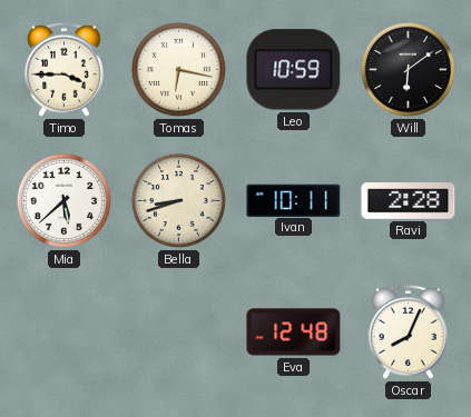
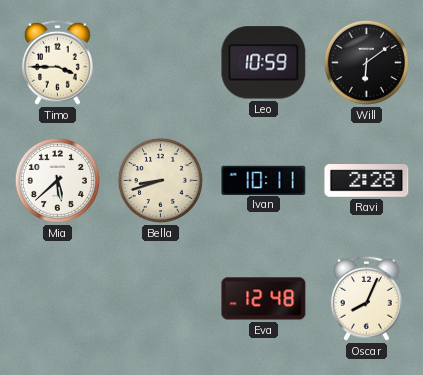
Tomas: 6:17 -> none (178, 69)
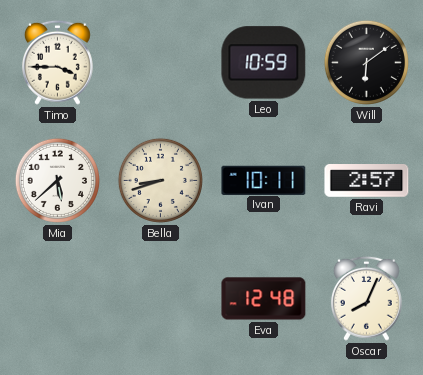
Ravi: 2:28 -> 2:57 (367, 181)
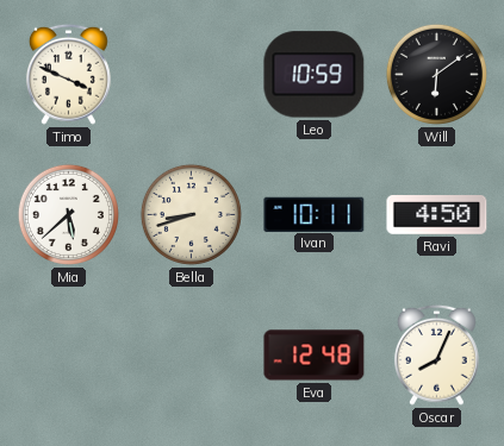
Timo: 3:45 -> 3:49 (68, 74)
Ravi: 2:57 -> 4:50 (437, 215)
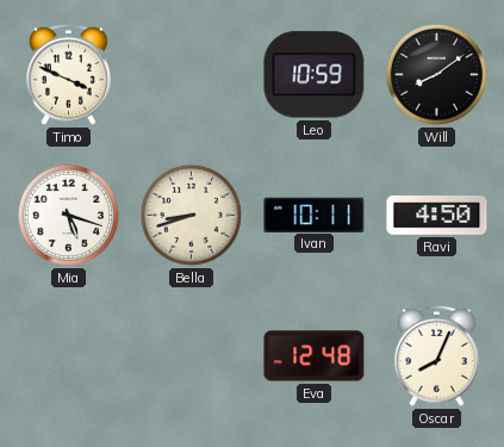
Will: 6:09 -> 8:09 (436, 74)
Mia: 5:38 -> 5:18 (68, 215)
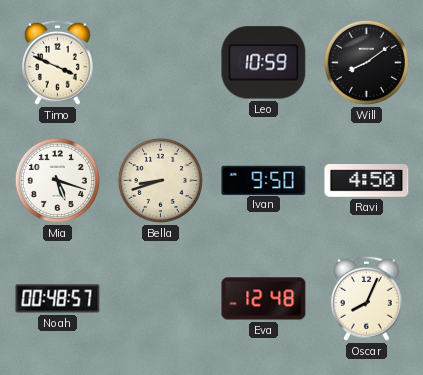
Ivan: 10:11 -> 9:50 (264, 180)
Noah: none -> 00:48 (58, 299)
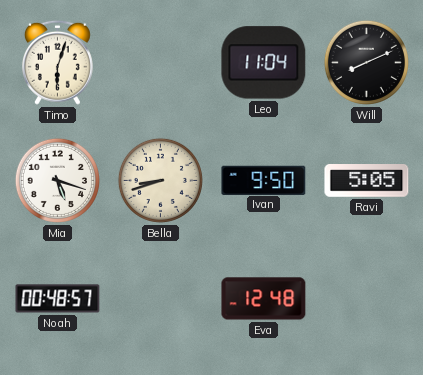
Timo: 3:49 -> 6:03 (57, 62)
Leo: 10:59 -> 11:04 (264, 63)
Will: 8:09 -> 8:11 (366, 62)
Ravi: 4:50 -> 5:05 (367, 181)
Oscar: 8:04 -> none (366, 298)
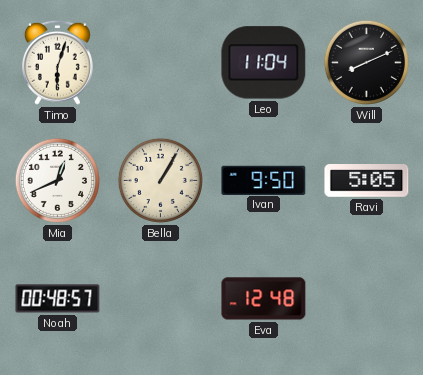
Mia: 5:18 -> 12:41 (57, 180)
Bella: 8:42 -> 1:05 (160, 180)
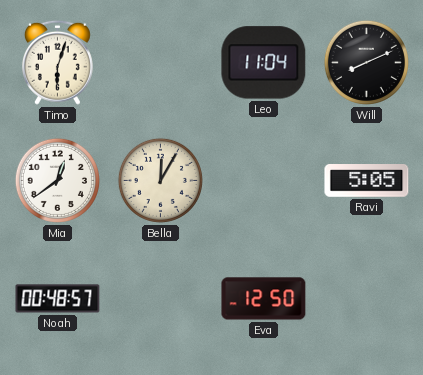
Mia: 12:41 -> 12:39 (57, 180)
Bella: 1:05 -> 12:05 (160, 180)
Ivan: 9:50 -> none (264, 180)
Eva: 12:48 -> 12:50 (264, 299)
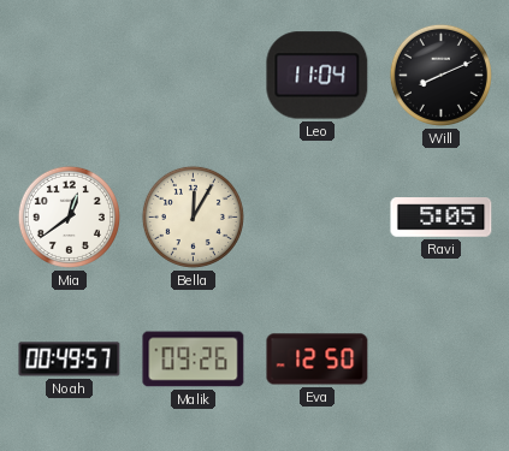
Timo: 6:03 -> none (57, 62)
Noah: 00:48 -> 00:49 (70, 360)
Malik: none -> 09:26 (194, 360)
